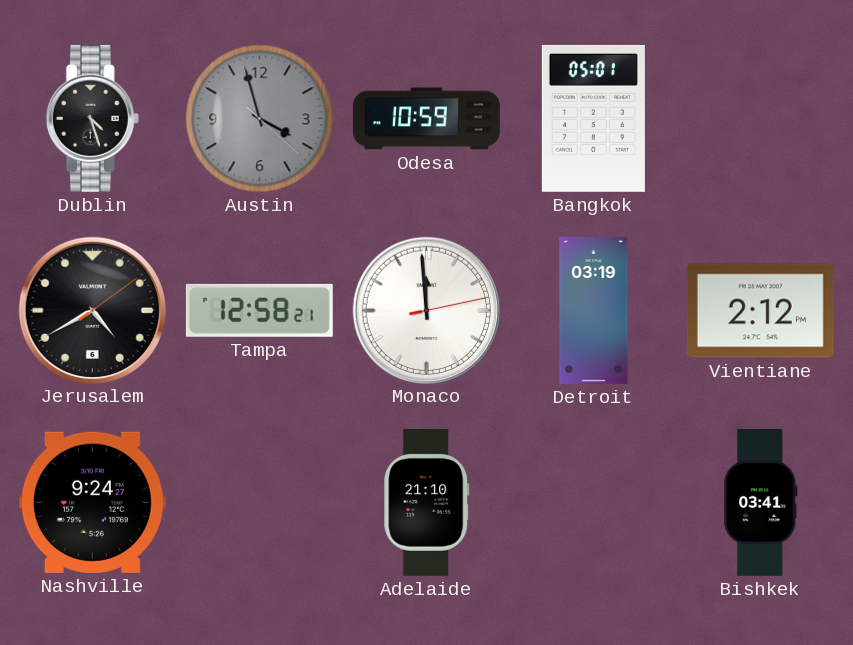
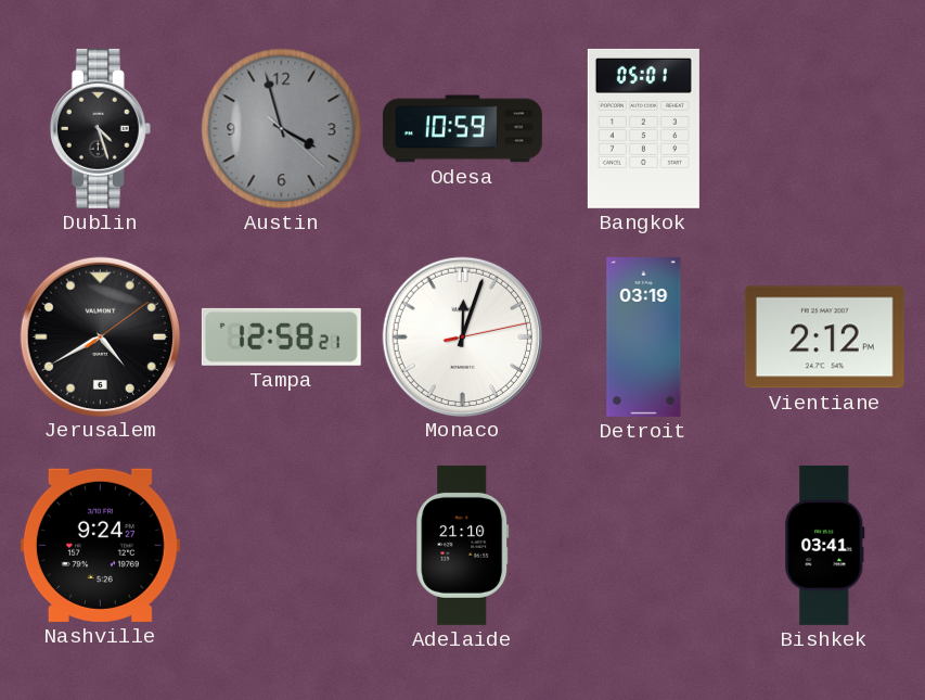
Monaco: 11:59 -> 12:03 (462, 336)
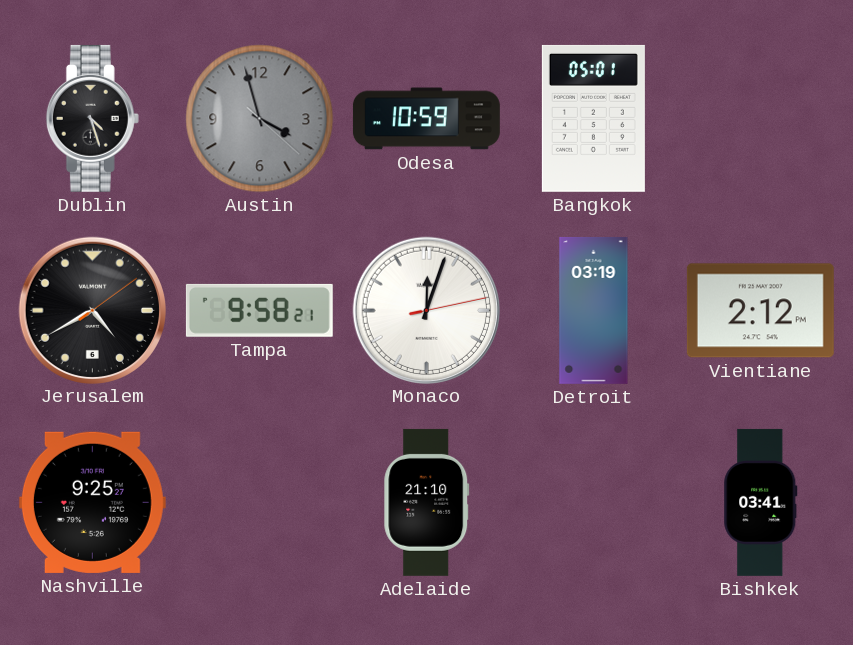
Tampa: 12:58 -> 9:58 (259, 310)
Nashville: 9:24 -> 9:25 (92, 502)
